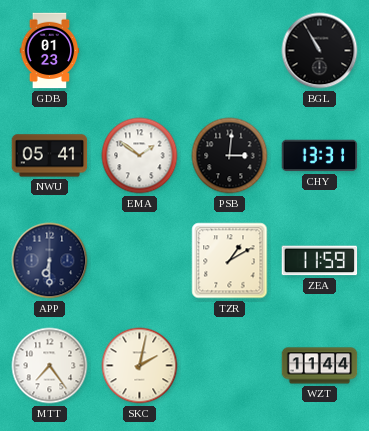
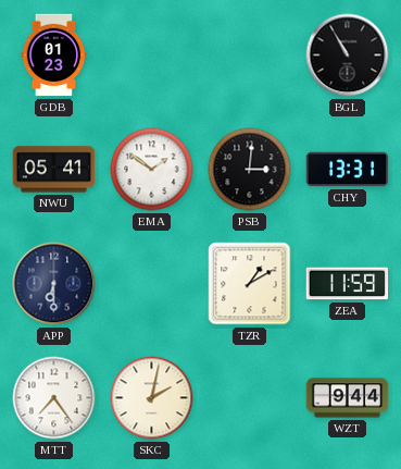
WZT: 11:44 -> 9:44 (348, 398)
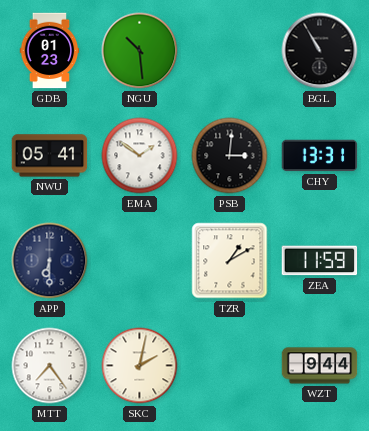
NGU: none -> 10:29 (140, 51)
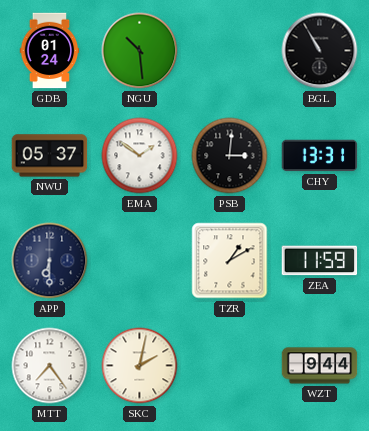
GDB: 01:23 -> 01:24 (50, 51)
NWU: 05:41 -> 05:37 (50, 156)
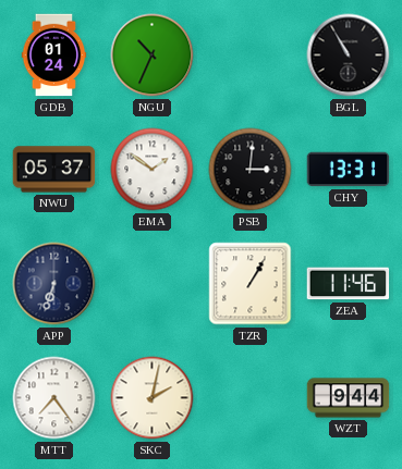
NGU: 10:29 -> 10:34 (153, 55)
APP: 6:30 -> 6:33 (54, 284)
TZR: 1:10 -> 1:05 (251, 284)
ZEA: 11:59 -> 11:46 (349, 284)
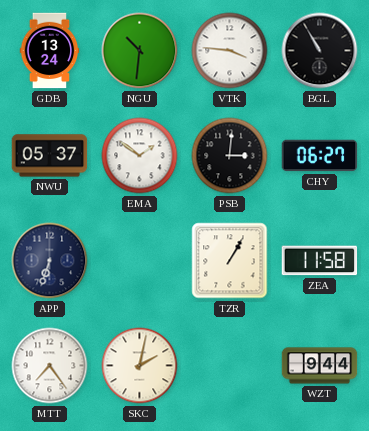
GDB: 01:24 -> 13:24 (50, 51)
NGU: 10:34 -> 10:31 (140, 51)
VTK: none -> 3:46 (230, 51)
CHY: 13:31 -> 06:27 (320, 156)
ZEA: 11:46 -> 11:58 (320, 261)
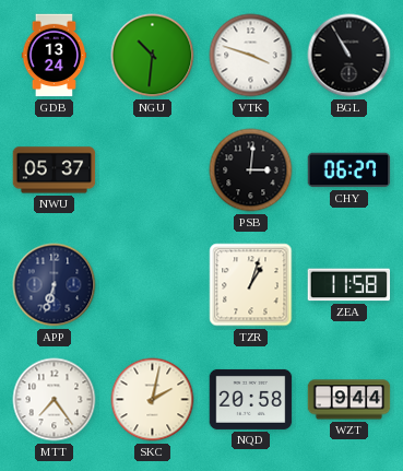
VTK: 3:46 -> 3:48 (251, 56)
EMA: 1:51 -> none (140, 156)
TZR: 1:05 -> 1:03 (251, 285)
NQD: none -> 20:58 (251, 399)
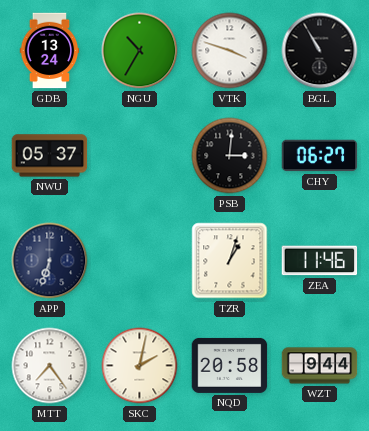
NGU: 10:31 -> 10:35 (140, 51)
ZEA: 11:58 -> 11:46 (320, 261)
